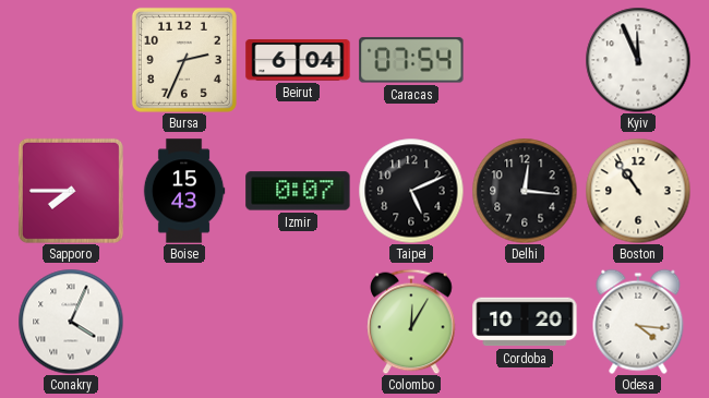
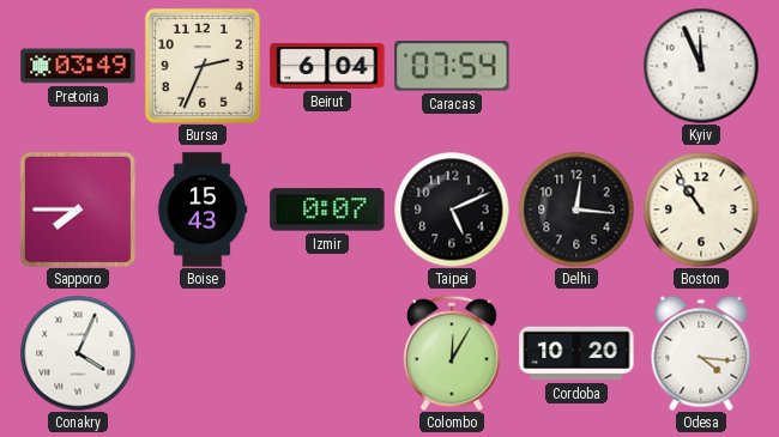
Pretoria: none -> 03:49 (78, 66)
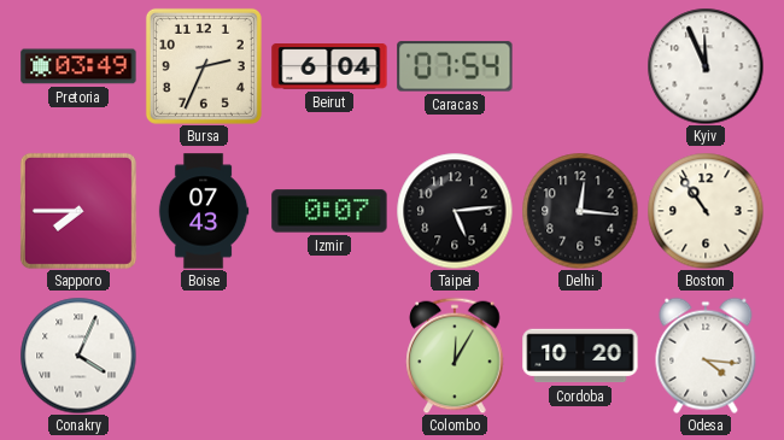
Boise: 15:43 -> 07:43 (204, 211)
Taipei: 5:11 -> 5:14 (455, 211)
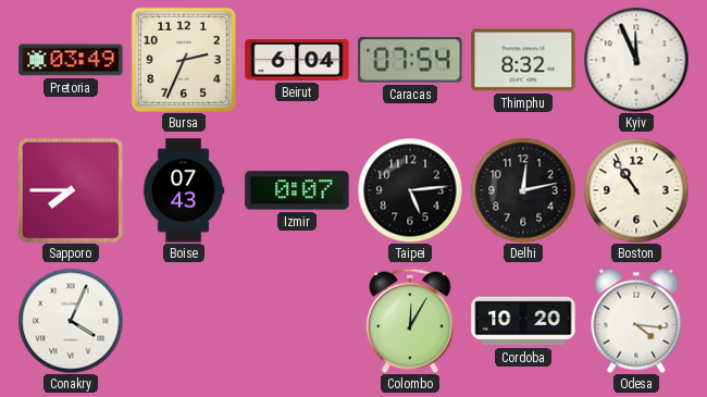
Thimphu: none -> 8:32 (523, 60)
Delhi: 12:16 -> 12:13 (523, 190)
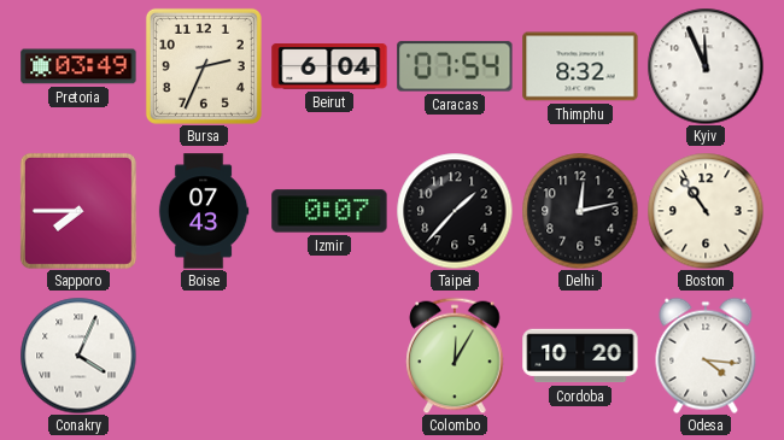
Taipei: 5:14 -> 1:37 (455, 211)
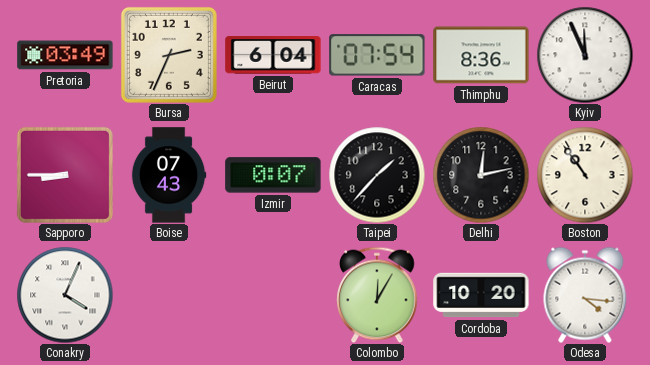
Thimphu: 8:32 -> 8:36 (481, 55)
Sapporo: 7:45 -> 8:45 (65, 175)
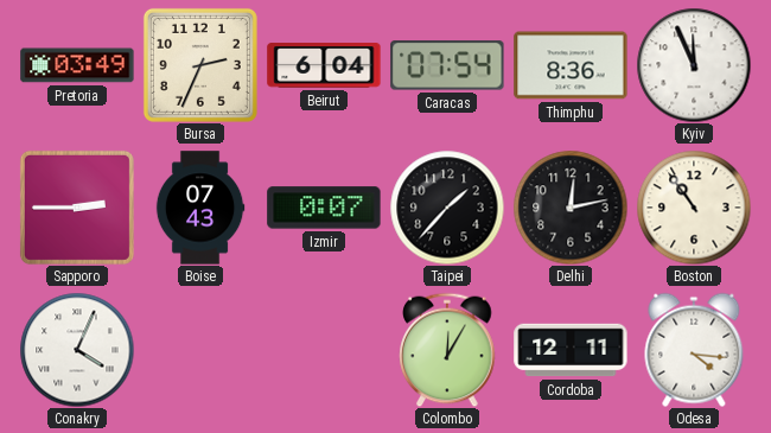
Sapporo: 8:45 -> 2:45 (77, 208)
Cordoba: 10:20 -> 12:11 (571, 350)
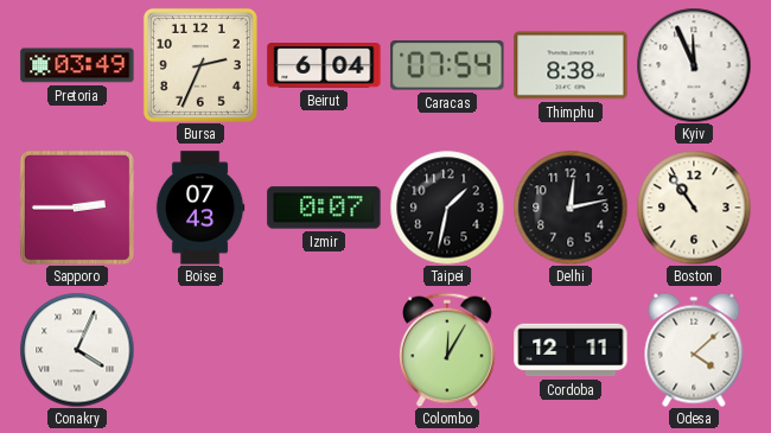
Thimphu: 8:36 -> 8:38 (571, 65)
Taipei: 1:37 -> 1:32 (447, 208)
Odesa: 4:16 -> 4:08 (694, 350)
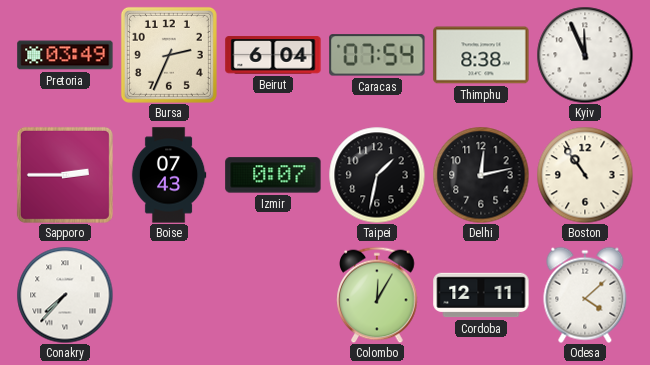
Conakry: 4:04 -> 7:37 (65, 295)
